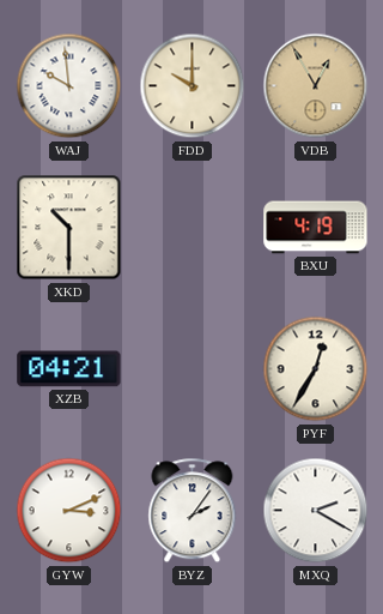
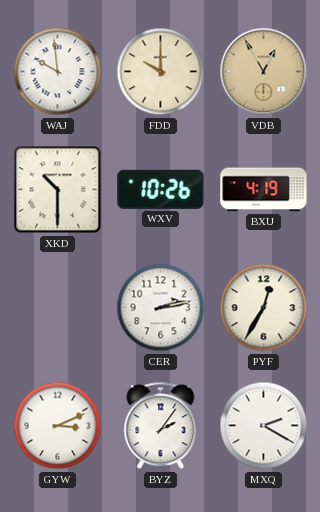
WXV: none -> 10:26 (161, 189)
XZB: 04:21 -> none (69, 369)
CER: none -> 2:13 (161, 308)
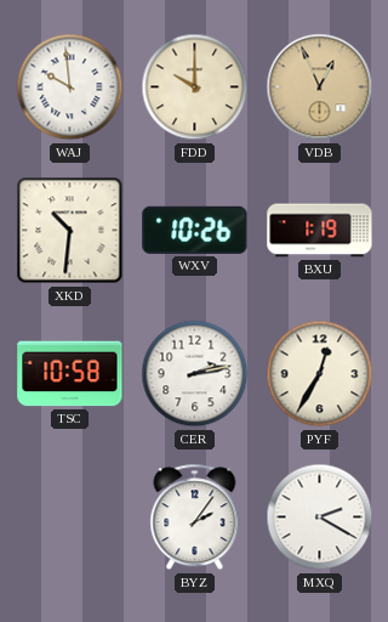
VDB: 12:55 -> 12:56 (320, 87)
XKD: 10:30 -> 10:31 (70, 231)
BXU: 4:19 -> 1:19 (320, 231)
TSC: none -> 10:58 (70, 374)
GYW: 3:11 -> none (58, 426)
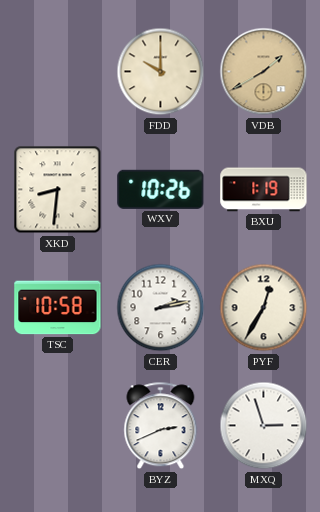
WAJ: 9:59 -> none (70, 87)
VDB: 12:56 -> 1:40 (264, 72)
XKD: 10:31 -> 8:31 (58, 190)
BYZ: 2:06 -> 2:41 (161, 426)
MXQ: 2:20 -> 2:57 (264, 426)
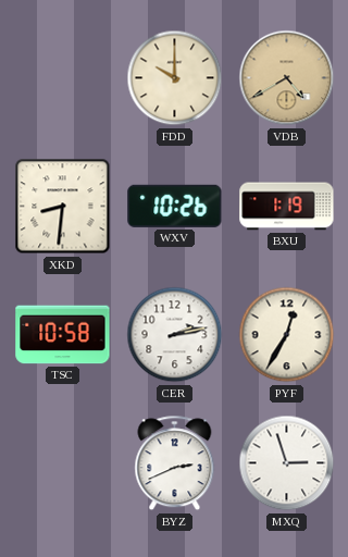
VDB: 1:40 -> 4:40 (287, 78)
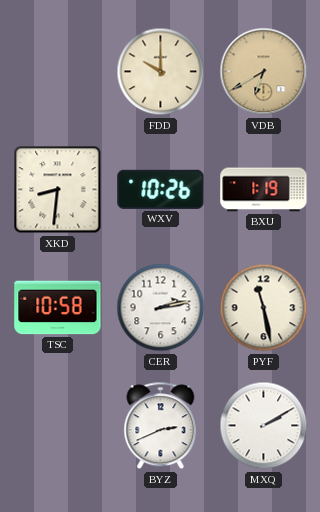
VDB: 4:40 -> 6:40 (264, 72)
PYF: 12:35 -> 11:28 (264, 308)
MXQ: 2:57 -> 2:10 (264, 426)
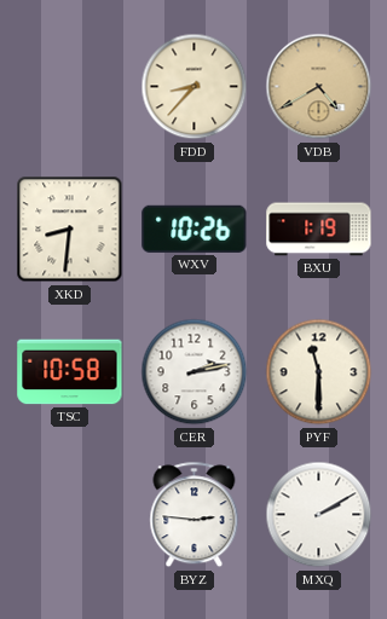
FDD: 10:00 -> 8:37 (195, 87)
VDB: 6:40 -> 4:40 (319, 87)
PYF: 11:28 -> 11:30 (319, 372)
BYZ: 2:41 -> 2:46 (195, 515)
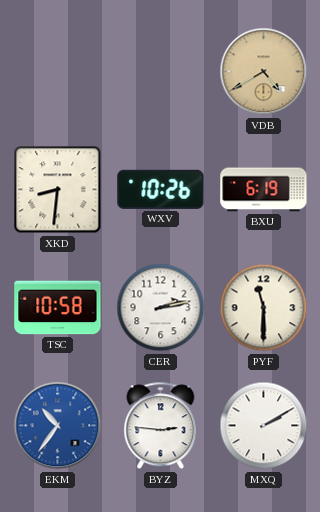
FDD: 8:37 -> none (195, 87)
BXU: 1:19 -> 6:19 (264, 190)
EKM: none -> 10:36 (58, 426)
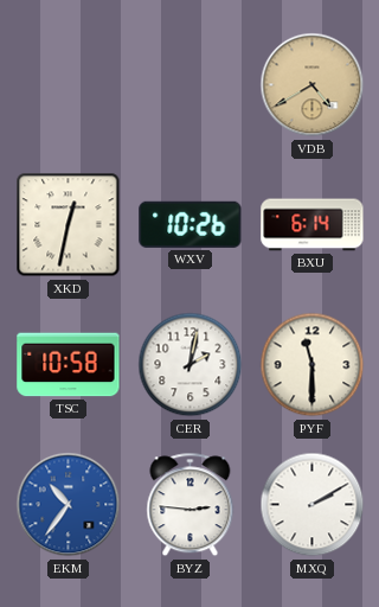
XKD: 8:31 -> 12:32 (69, 225)
BXU: 6:19 -> 6:14 (313, 225)
CER: 2:13 -> 2:02 (191, 365)
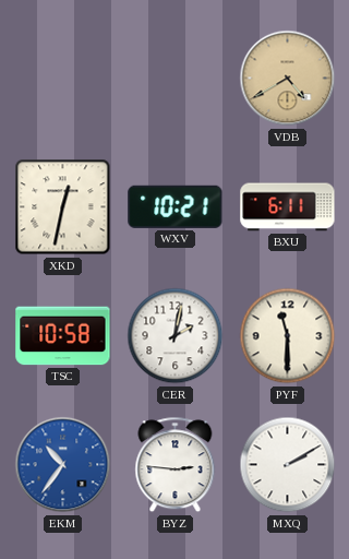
WXV: 10:26 -> 10:21 (176, 206)
BXU: 6:14 -> 6:11 (288, 207)
